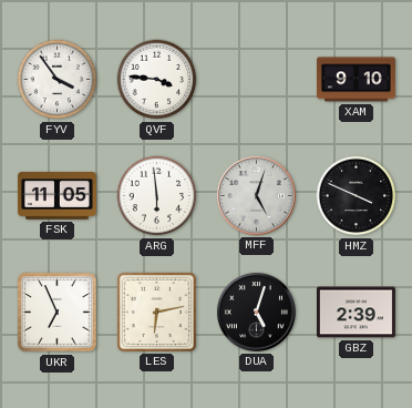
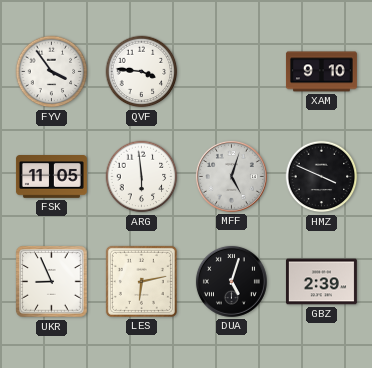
UKR: 6:56 -> 8:56 (52, 282)
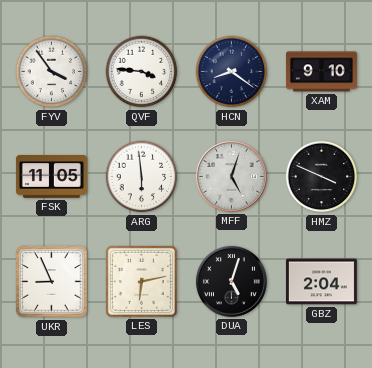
HCN: none -> 8:21 (232, 72)
GBZ: 2:39 -> 2:04 (321, 282)
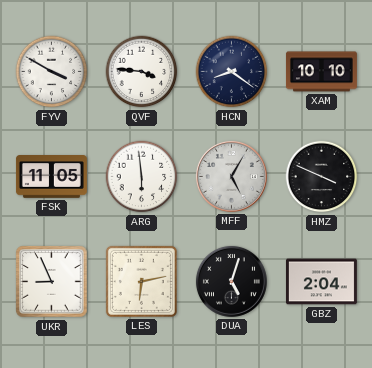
FYV: 3:54 -> 3:50 (52, 72)
XAM: 9:10 -> 10:10 (321, 72)
MFF: 5:03 -> 5:05 (231, 176)
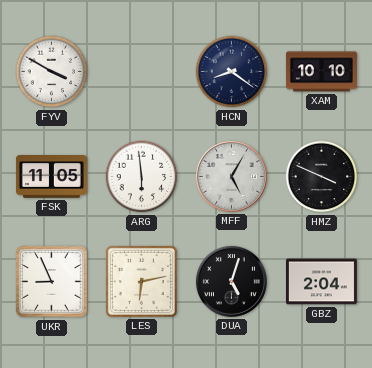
QVF: 3:46 -> none (142, 72)
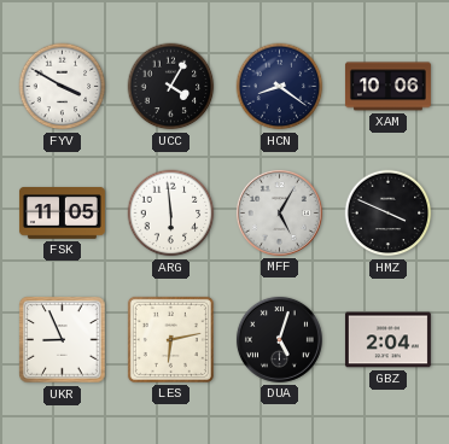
UCC: none -> 4:05 (171, 87)
XAM: 10:10 -> 10:06 (387, 87)
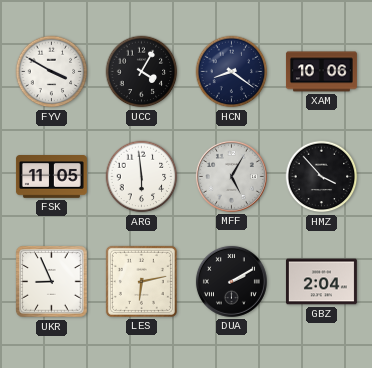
HMZ: 3:49 -> 3:53 (322, 177)
DUA: 5:03 -> 2:10 (231, 281)
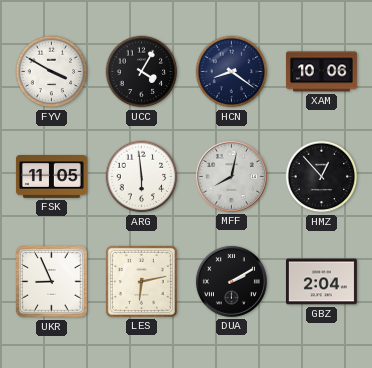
MFF: 5:05 -> 8:02 (231, 176)
HMZ: 3:53 -> 12:53 (322, 177)
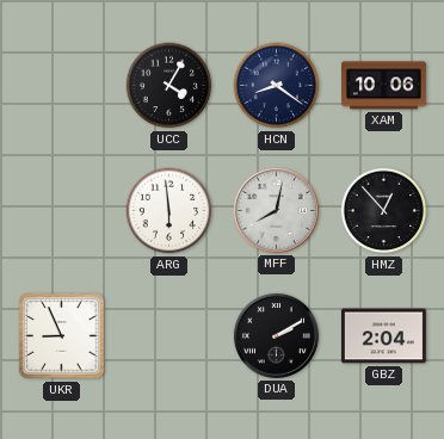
FYV: 3:50 -> none (52, 72)
FSK: 11:05 -> none (51, 177)
LES: 6:13 -> none (141, 281)
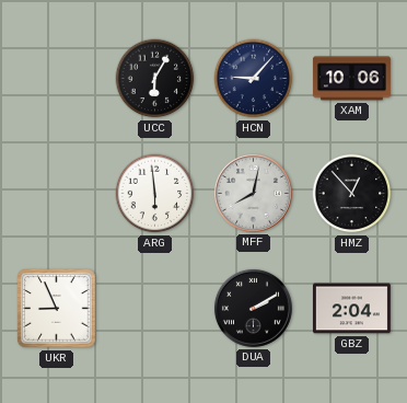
UCC: 4:05 -> 6:05 (155, 79)
HCN: 8:21 -> 9:07 (254, 79)
